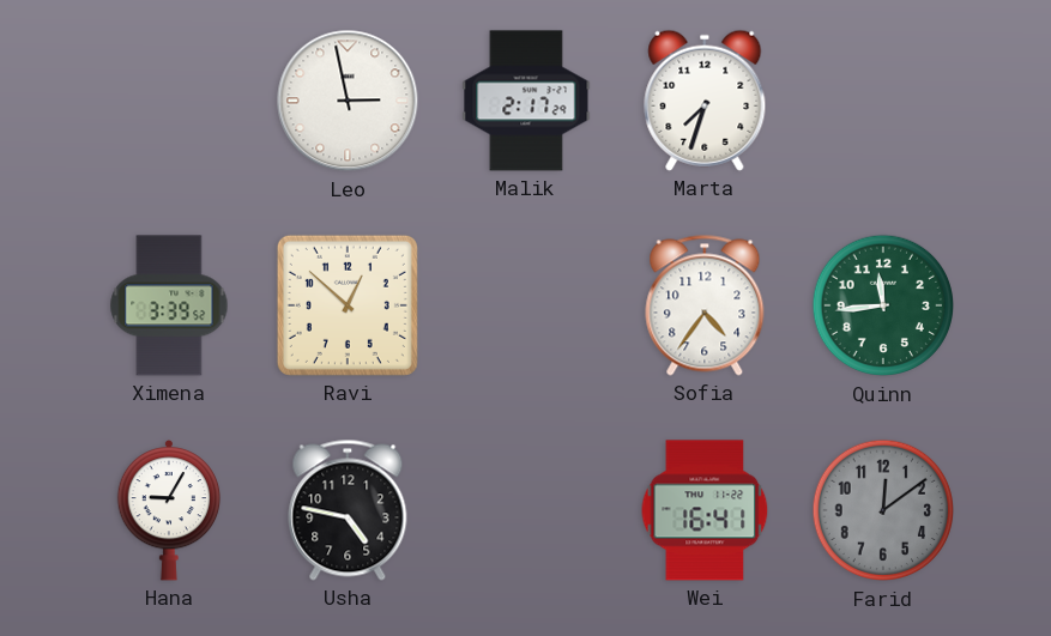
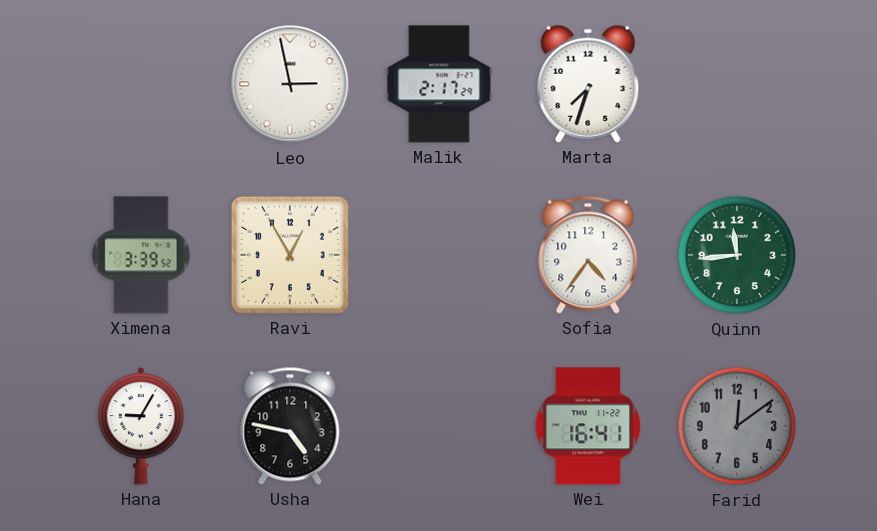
Ravi: 12:52 -> 12:55 (290, 255)
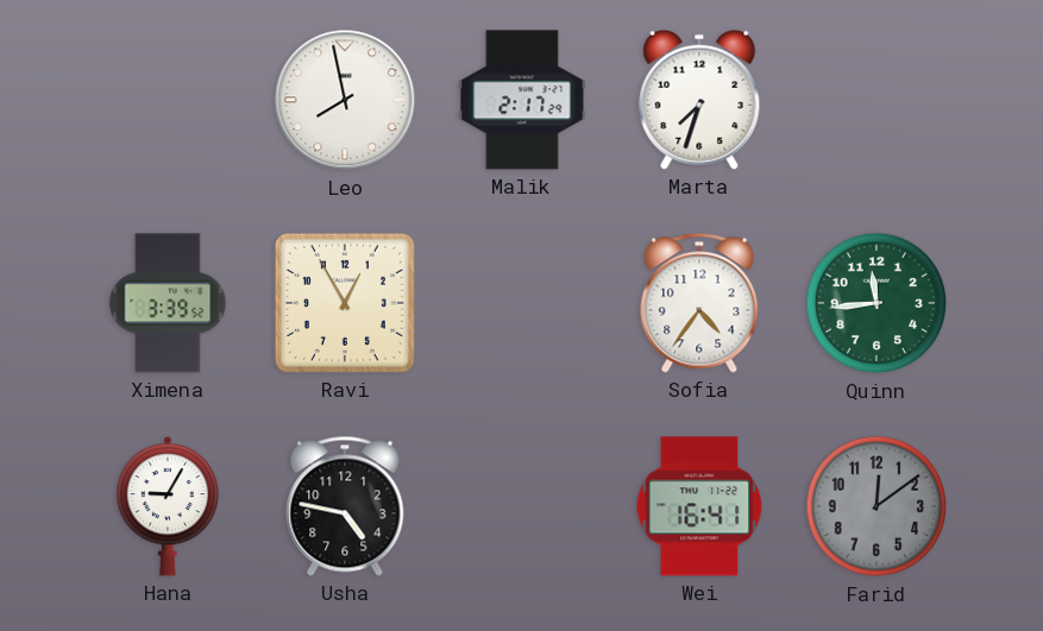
Leo: 2:58 -> 7:58 (345, 100)
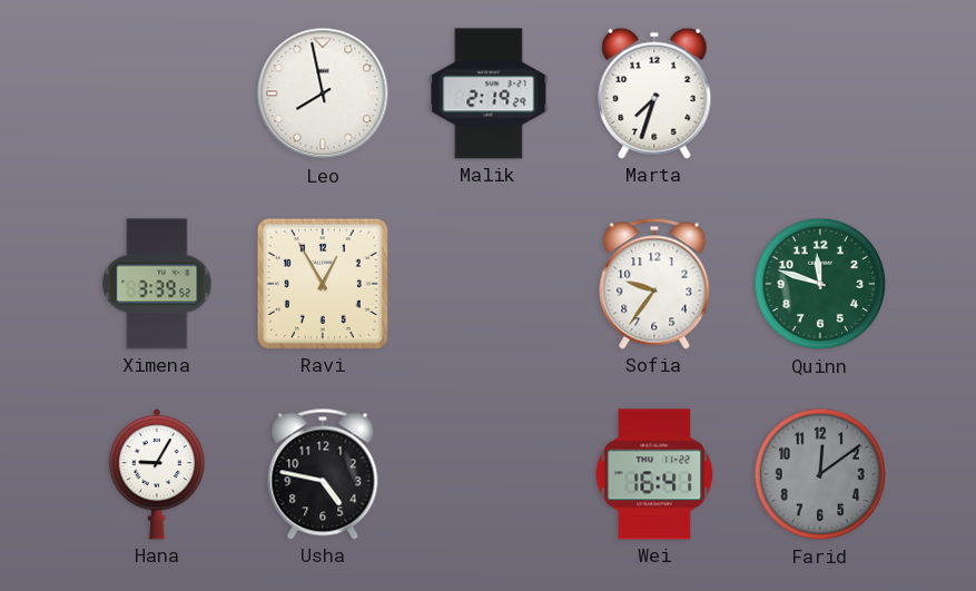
Malik: 2:17 -> 2:19 (489, 93)
Sofia: 4:36 -> 9:36 (654, 284)
Quinn: 11:44 -> 11:48 (820, 284)
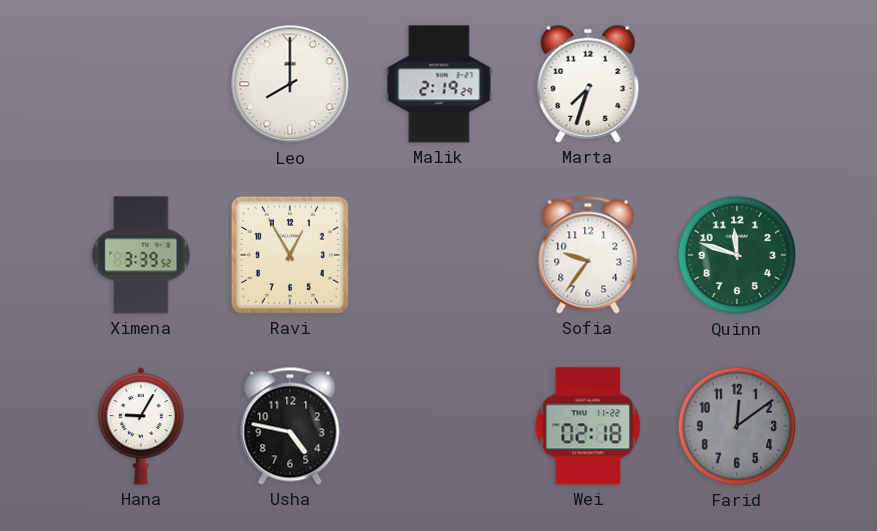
Leo: 7:58 -> 8:00 (290, 84)
Wei: 16:41 -> 02:18 (588, 426)
